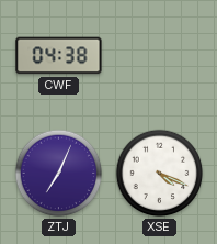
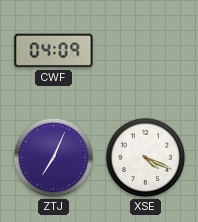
CWF: 04:38 -> 04:09 (54, 51)
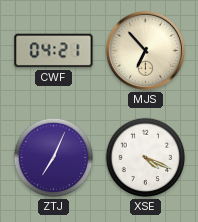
CWF: 04:09 -> 04:21 (54, 51)
MJS: none -> 6:53 (145, 50)
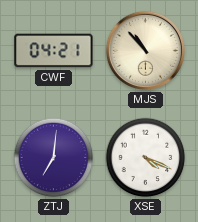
MJS: 6:53 -> 10:53 (145, 50)
ZTJ: 7:04 -> 7:01 (54, 158)
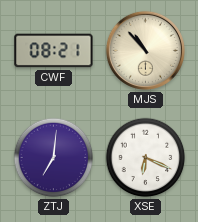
CWF: 04:21 -> 08:21 (54, 51)
XSE: 4:19 -> 6:19 (146, 158)
